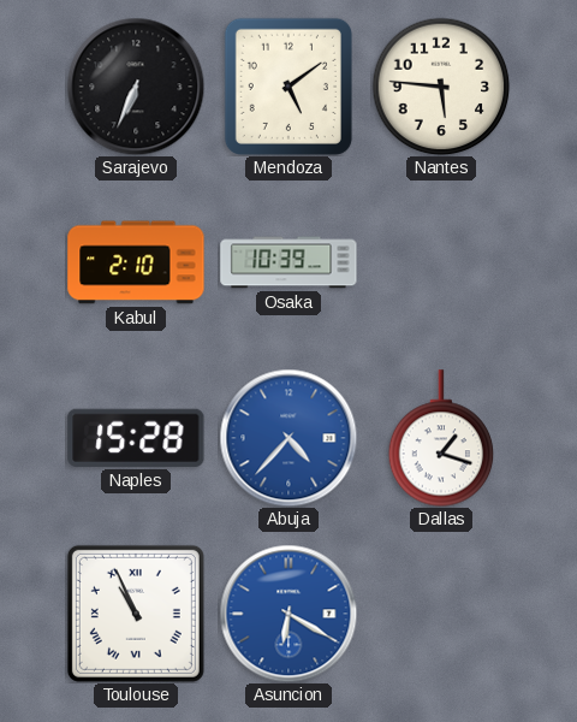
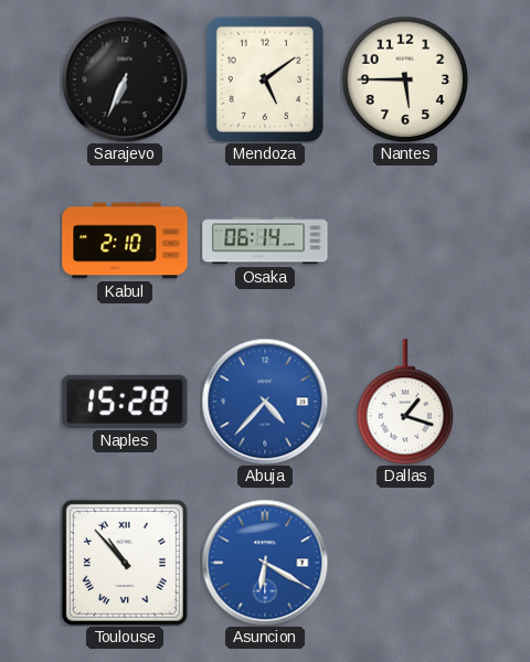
Nantes: 5:46 -> 5:45 (405, 79)
Osaka: 10:39 -> 06:14 (265, 241)
Toulouse: 10:56 -> 10:53 (125, 563)
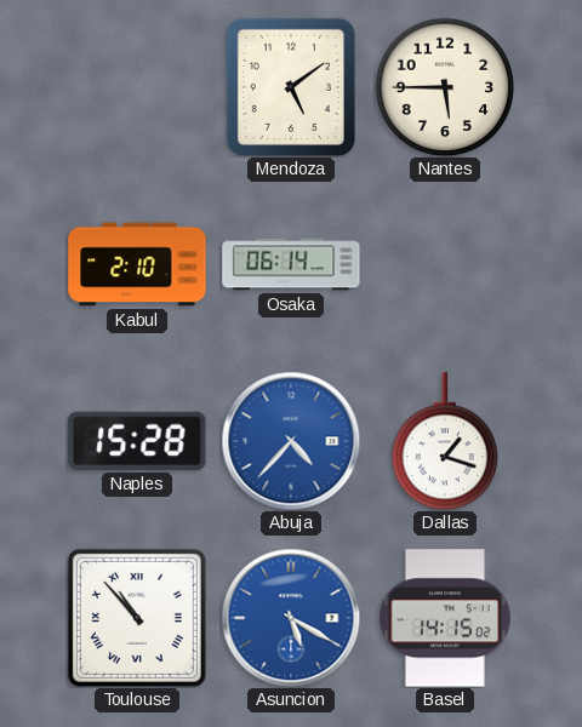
Sarajevo: 6:34 -> none (125, 79)
Asuncion: 6:20 -> 5:20 (291, 618)
Basel: none -> 14:15 (445, 618)
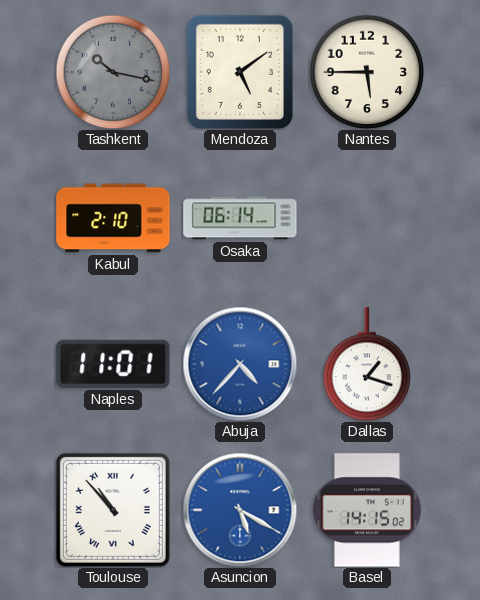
Tashkent: none -> 10:17 (113, 72)
Naples: 15:28 -> 11:01 (113, 364)
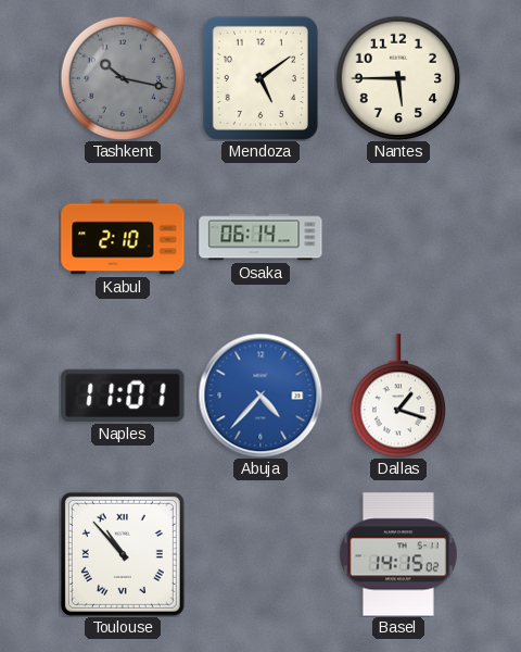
Asuncion: 5:20 -> none (240, 510)
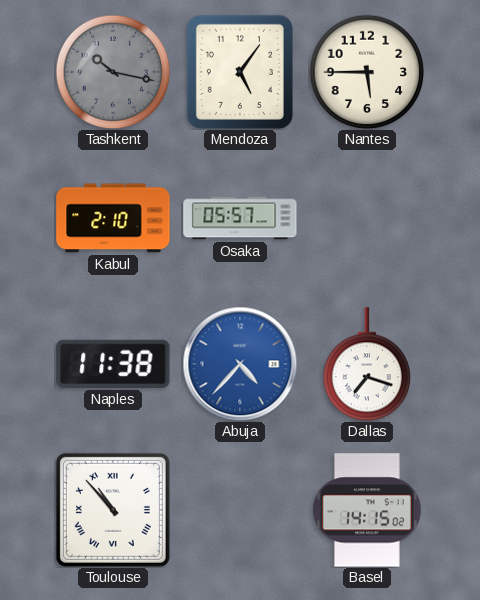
Mendoza: 5:09 -> 5:06 (240, 72)
Osaka: 06:14 -> 05:57 (240, 218)
Naples: 11:01 -> 11:38 (113, 364)
Dallas: 1:18 -> 7:18 (367, 364)
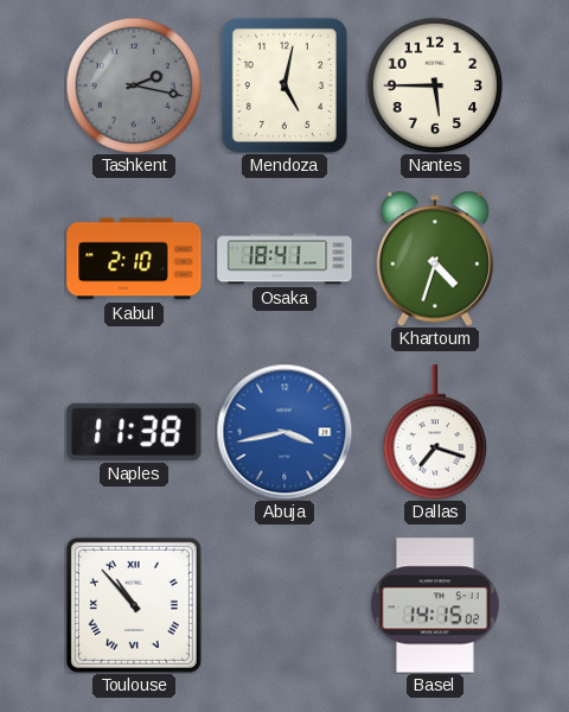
Tashkent: 10:17 -> 2:17 (134, 85)
Mendoza: 5:06 -> 5:02 (284, 85)
Osaka: 05:57 -> 18:41 (284, 259)
Khartoum: none -> 4:33 (434, 259)
Abuja: 4:37 -> 3:43 (284, 432)
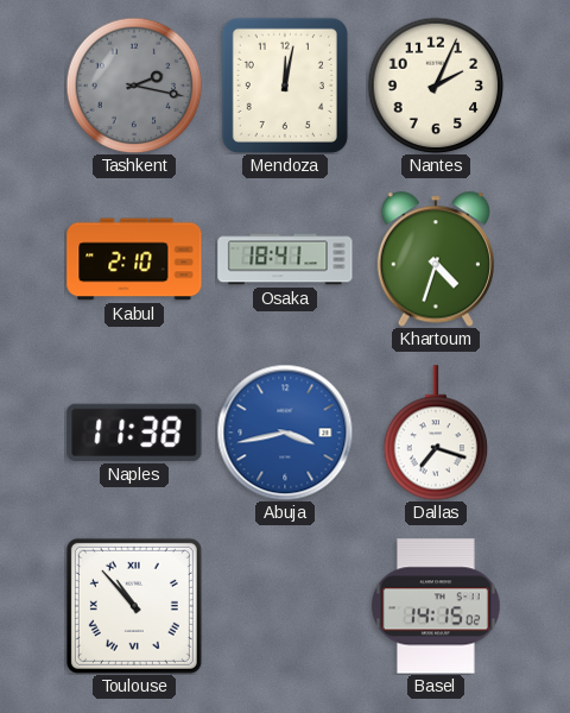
Mendoza: 5:02 -> 12:02 (285, 86)
Nantes: 5:45 -> 2:04 (436, 86)
